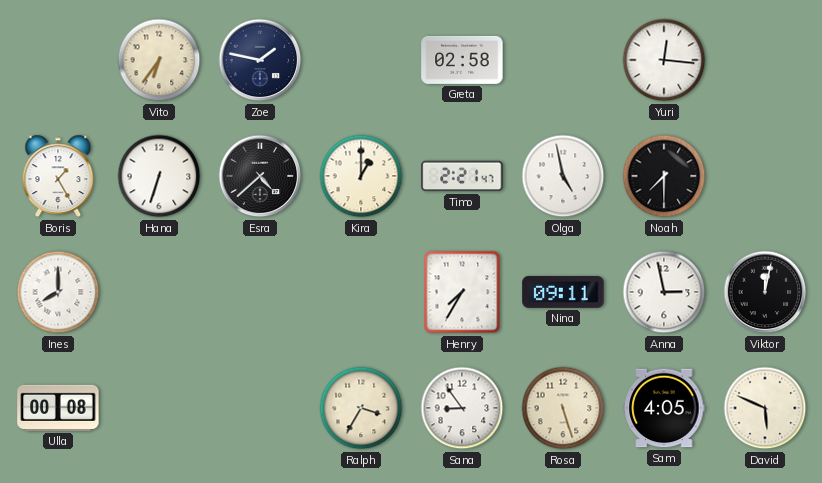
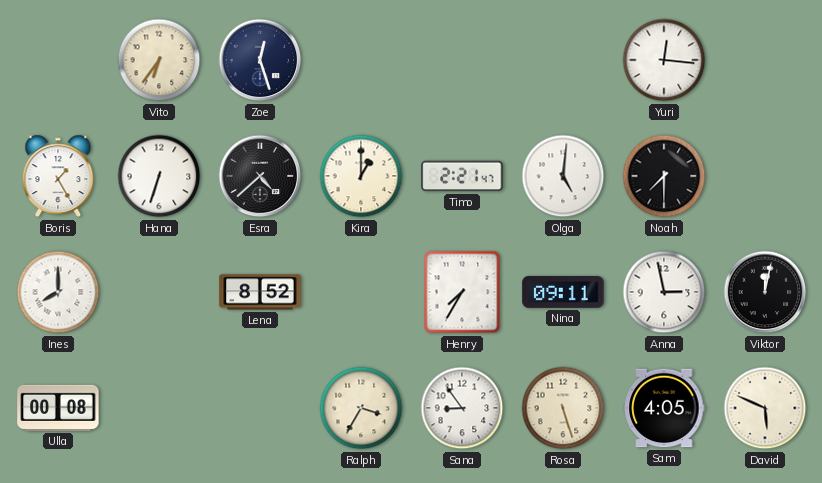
Zoe: 1:47 -> 12:27 (260, 60)
Greta: 02:58 -> none (462, 60)
Olga: 4:58 -> 5:01 (563, 176)
Lena: none -> 8:52 (260, 292)
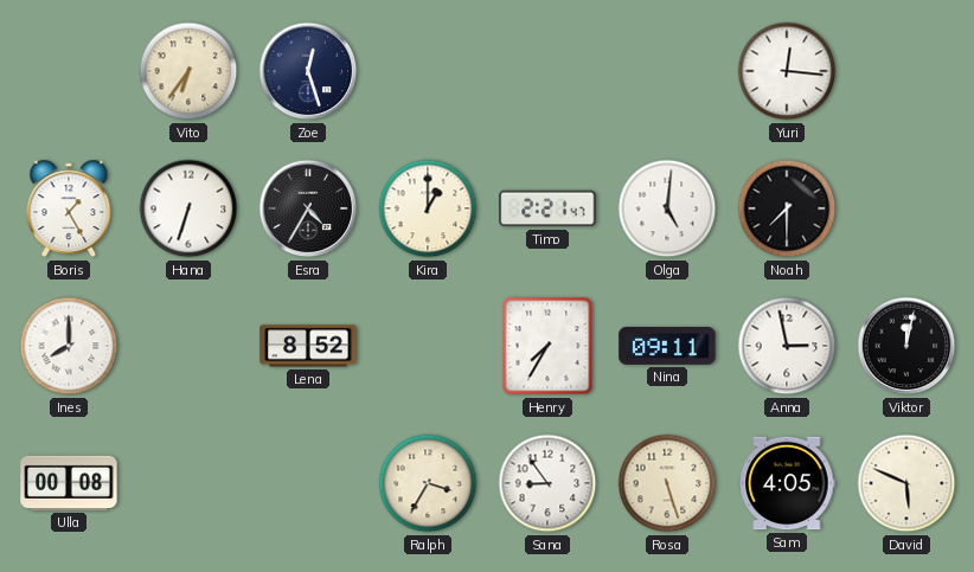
Esra: 4:38 -> 4:35 (308, 208)
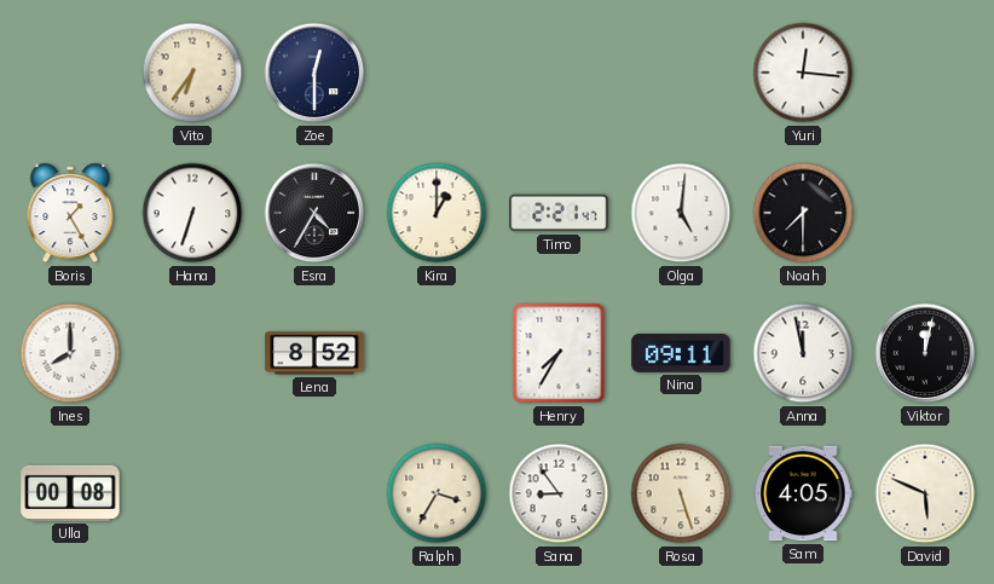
Zoe: 12:27 -> 12:30 (314, 73)
Anna: 2:58 -> 11:58 (803, 353)
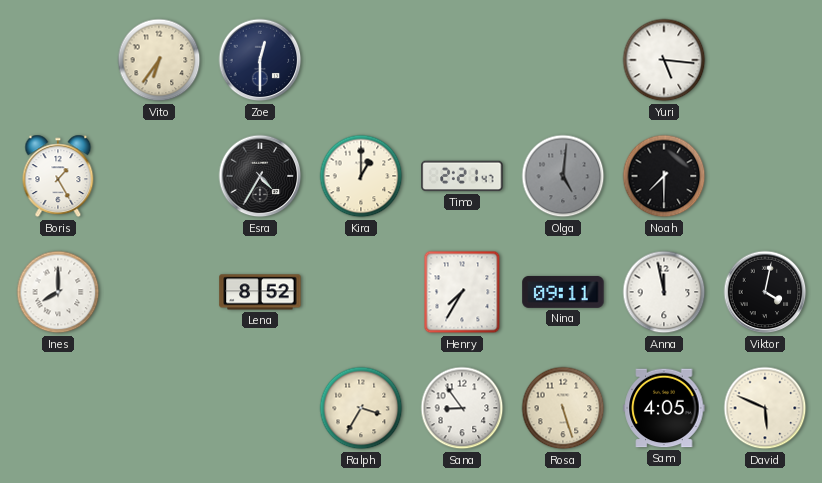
Yuri: 12:16 -> 5:16 (664, 60)
Hana: 6:33 -> none (192, 213)
Olga dial: white -> grey (563, 176)
Viktor: 12:02 -> 4:02 (765, 292)
Ulla: 00:08 -> none (70, 493)
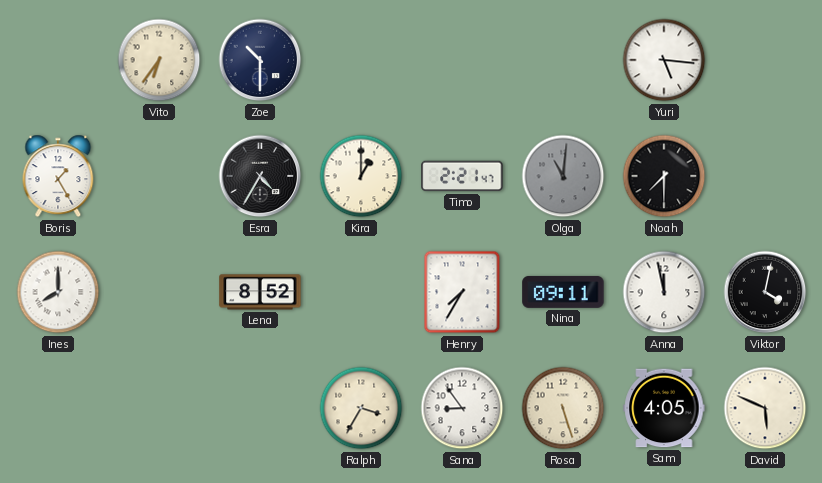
Zoe: 12:30 -> 10:30 (260, 60)
Olga: 5:01 -> 11:01 (563, 176)
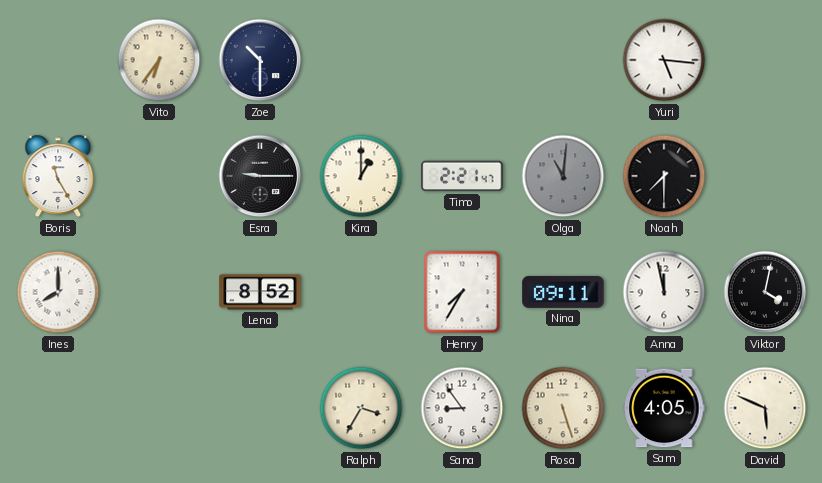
Boris: 1:25 -> 11:25 (58, 176)
Esra: 4:35 -> 9:15 (260, 176)
